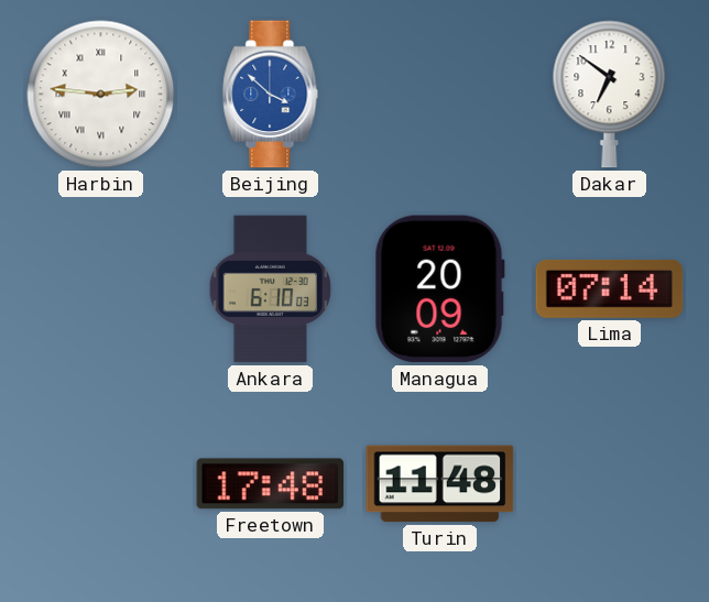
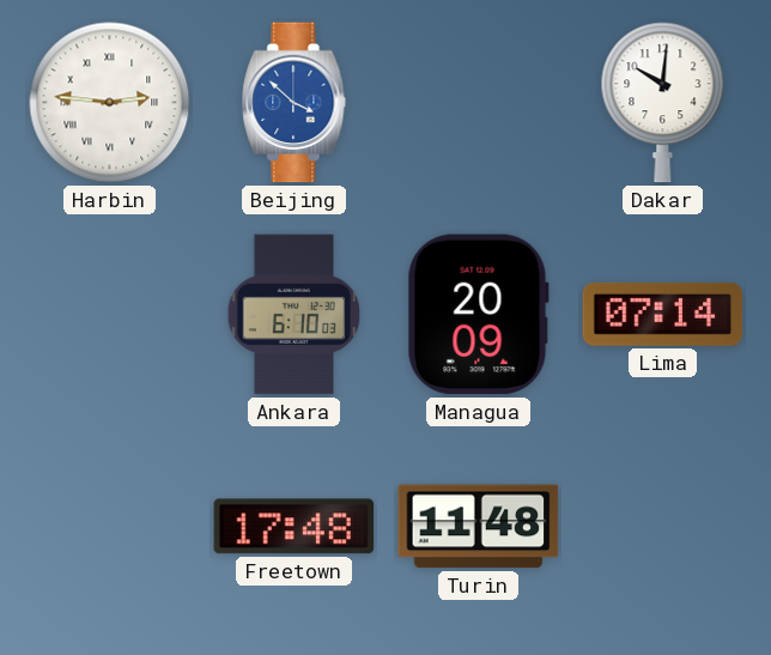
Dakar: 6:51 -> 10:01 (663, 103)
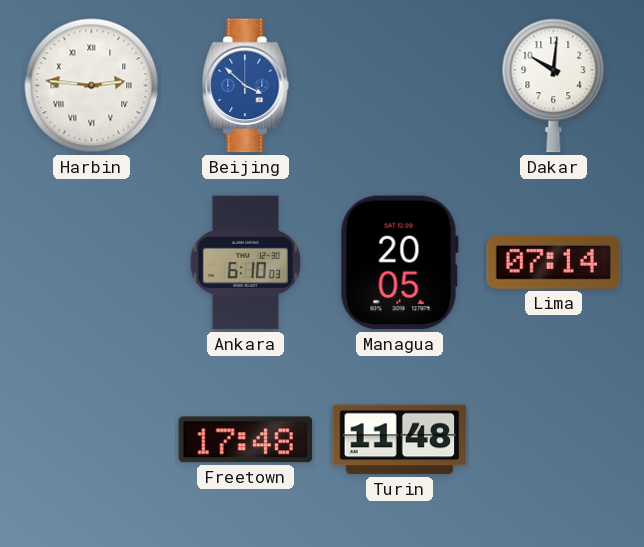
Managua: 20:09 -> 20:05 (399, 263)
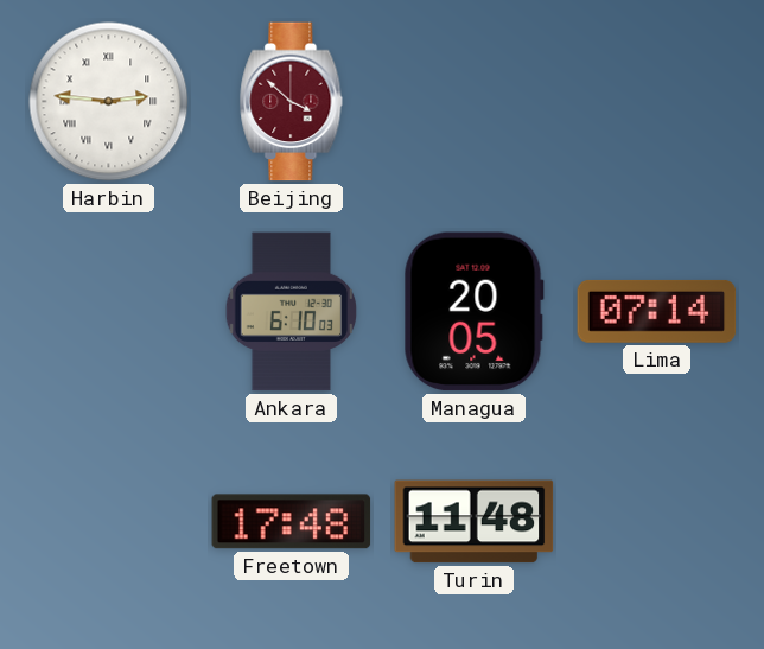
Beijing dial: blue -> burgundy (292, 102)
Dakar: 10:01 -> none (554, 86)
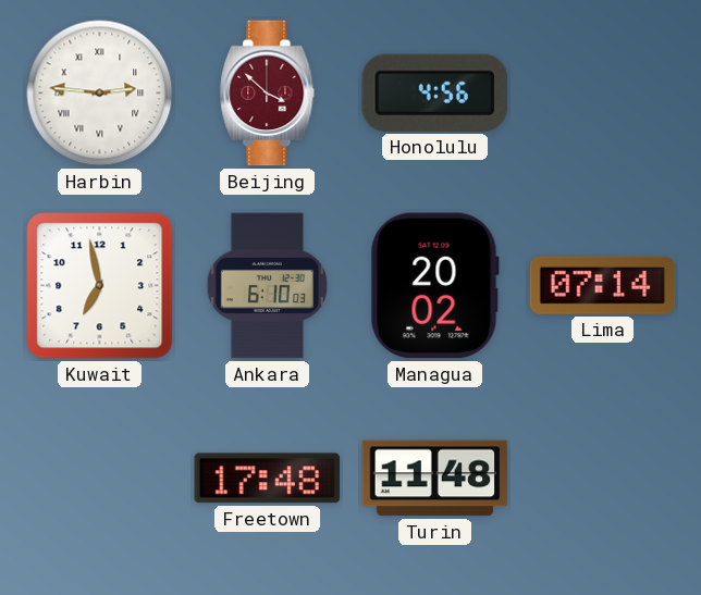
Honolulu: none -> 4:56 (434, 92)
Kuwait: none -> 6:58 (100, 286)
Managua: 20:05 -> 20:02 (434, 286)
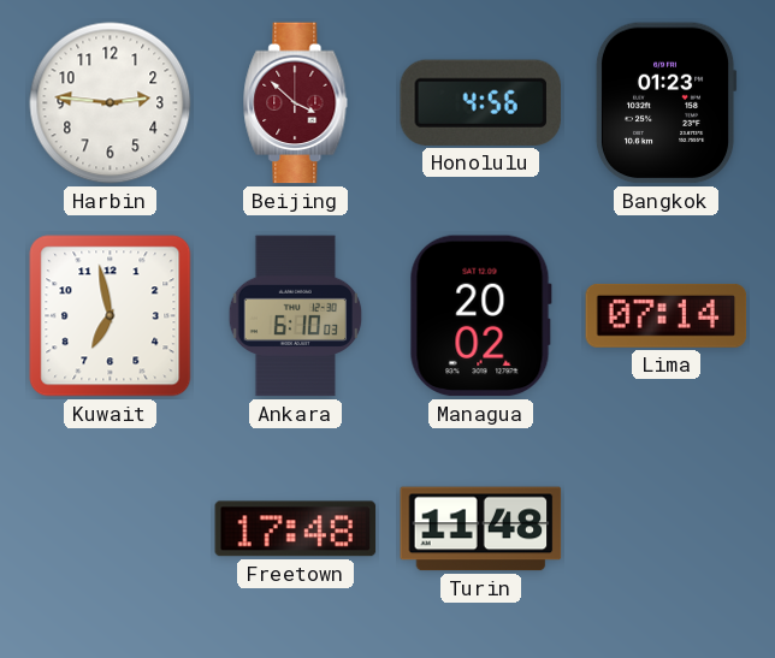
Harbin numerals: Roman -> Arabic (111, 103)
Bangkok: none -> 01:23 (665, 103)
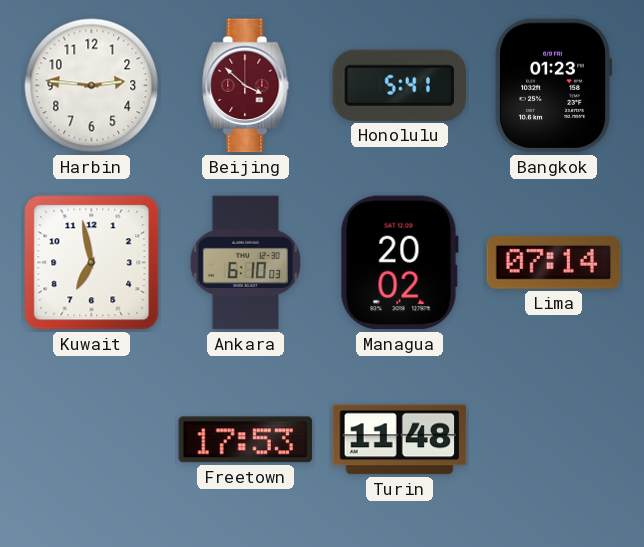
Honolulu: 4:56 -> 5:41 (399, 85)
Freetown: 17:48 -> 17:53 (246, 440)
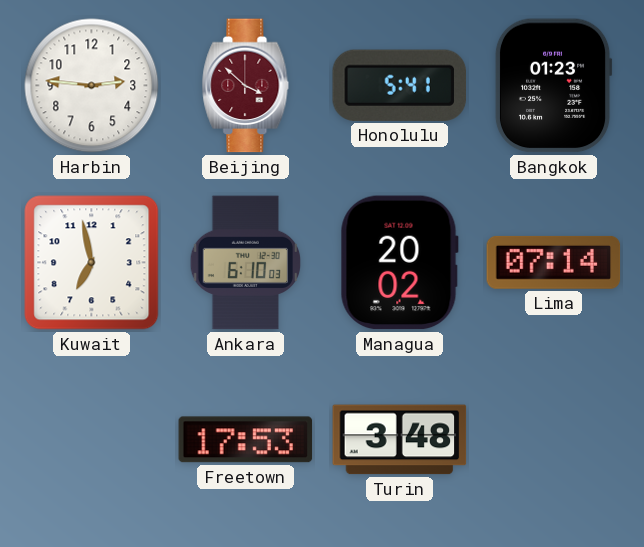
Turin: 11:48 -> 3:48 (400, 440)
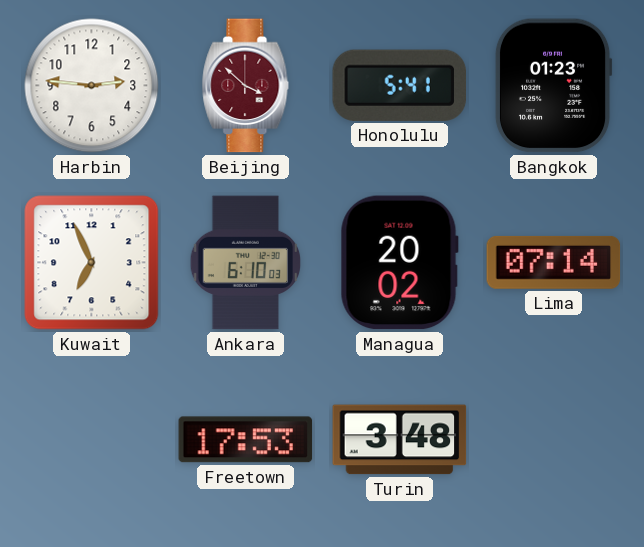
Kuwait: 6:58 -> 6:56 (92, 263)
